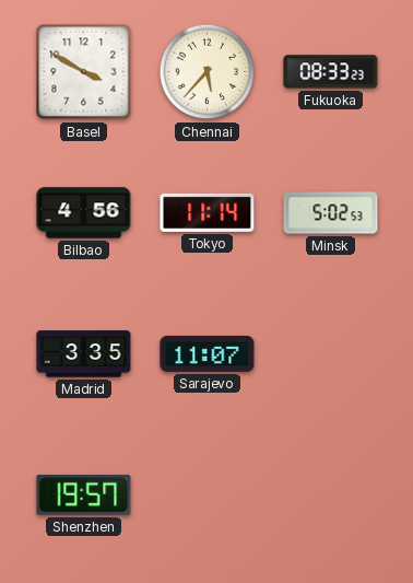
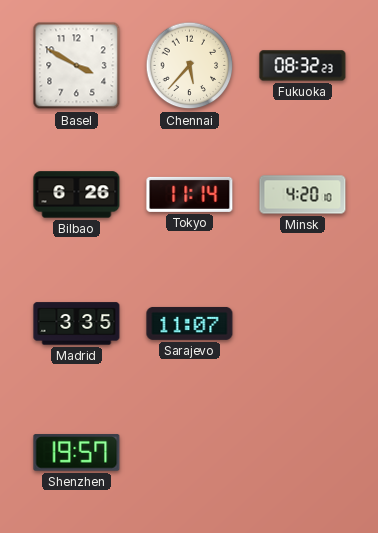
Fukuoka: 08:33 -> 08:32 (303, 66)
Bilbao: 4:56 -> 6:26 (77, 195)
Minsk: 5:02 -> 4:20 (303, 195)
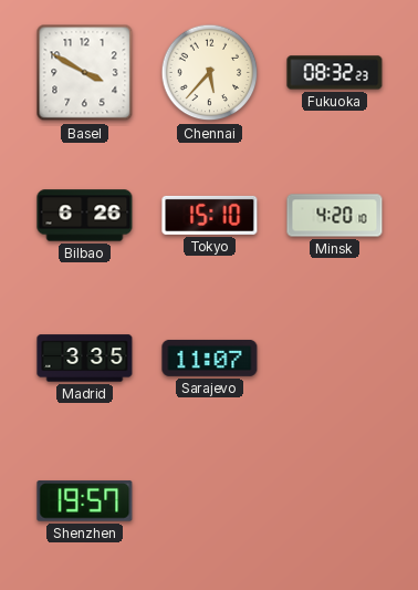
Tokyo: 11:14 -> 15:10 (210, 215)
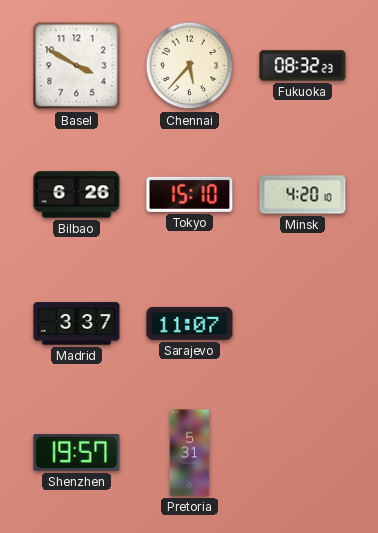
Madrid: 3:35 -> 3:37 (77, 324)
Pretoria: none -> 5:31 (190, 453)
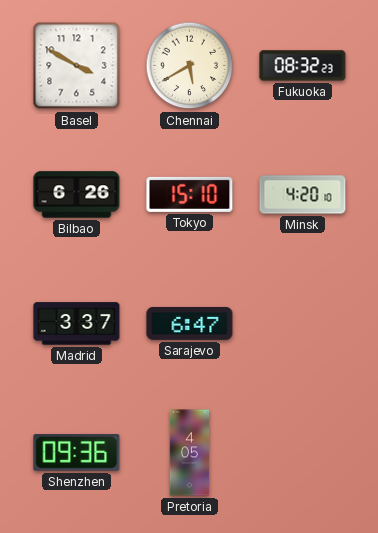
Chennai: 5:37 -> 5:40 (190, 66)
Sarajevo: 11:07 -> 6:47 (190, 323)
Shenzhen: 19:57 -> 09:36 (77, 453)
Pretoria: 5:31 -> 4:05 (190, 453)
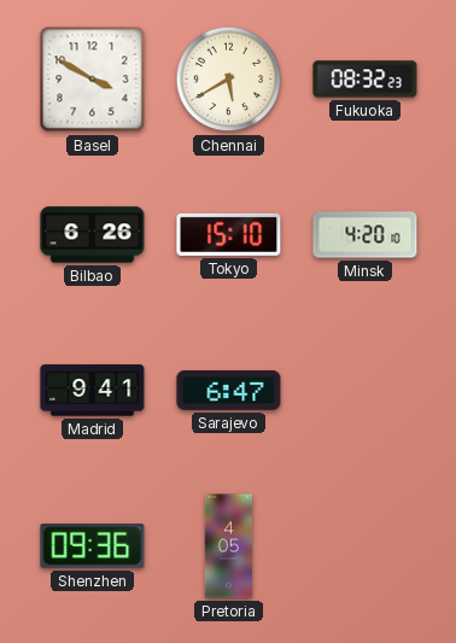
Madrid: 3:37 -> 9:41 (93, 391)
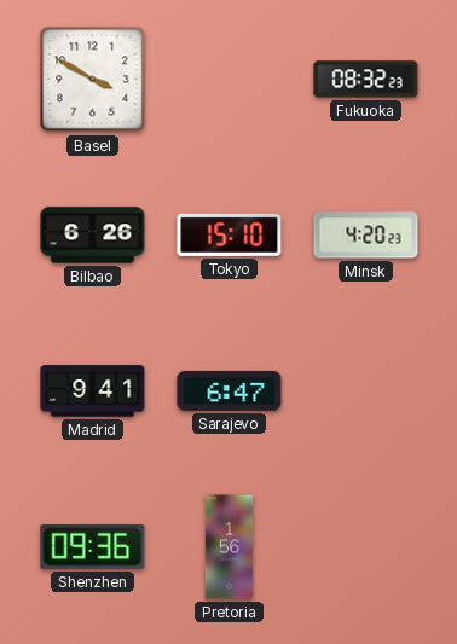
Chennai: 5:40 -> none (229, 80)
Minsk: 4:20:10 -> 4:20:23 (366, 236)
Pretoria: 4:05 -> 1:56 (230, 547)
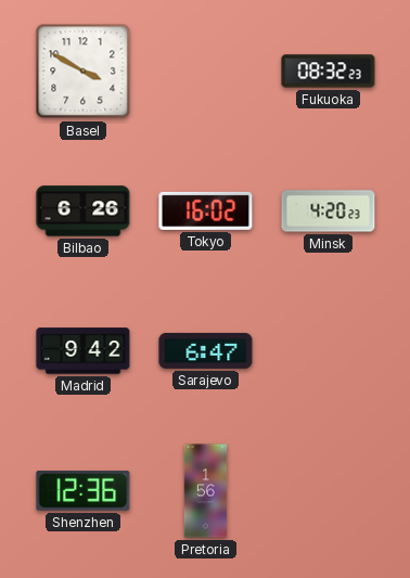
Tokyo: 15:10 -> 16:02 (206, 210)
Madrid: 9:41 -> 9:42 (84, 351)
Shenzhen: 09:36 -> 12:36 (84, 491)
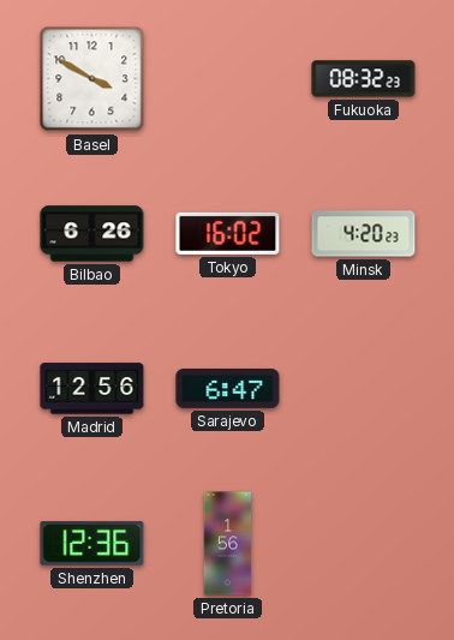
Madrid: 9:42 -> 12:56 (92, 389)
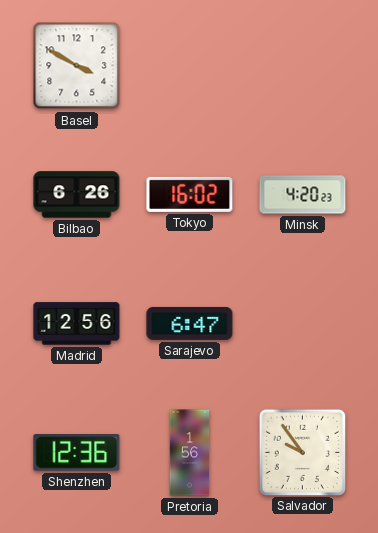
Fukuoka: 08:32 -> none (364, 79)
Salvador: none -> 9:54 (302, 452)
